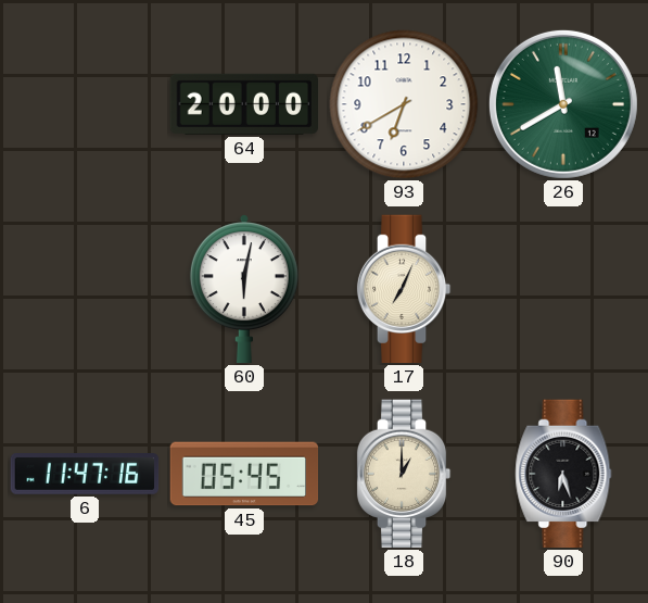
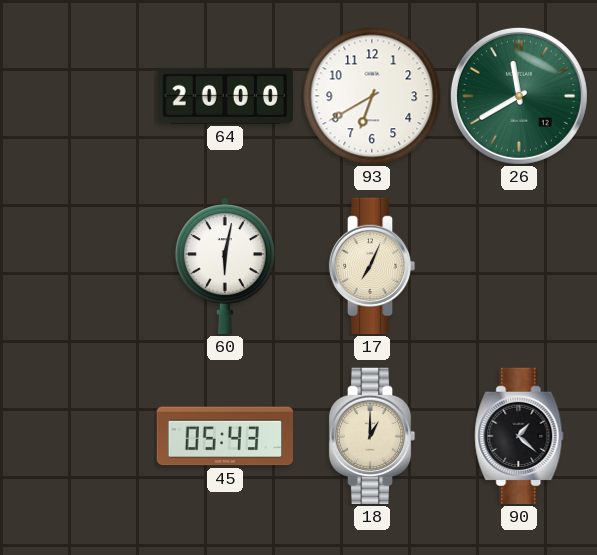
6: 11:47 -> none (85, 475)
45: 05:45 -> 05:43 (225, 436)
90: 6:27 -> 1:22 (519, 436)
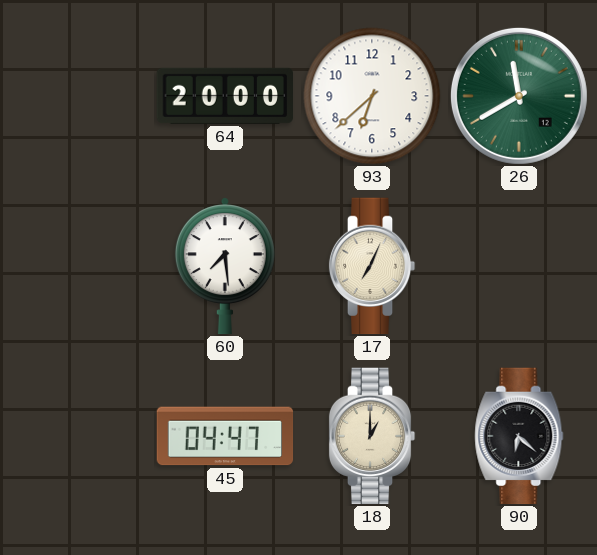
93: 6:40 -> 6:38 (372, 96)
60: 6:02 -> 7:29 (225, 266)
45: 05:43 -> 04:47 (225, 436)
90: 1:22 -> 6:22 (519, 436)
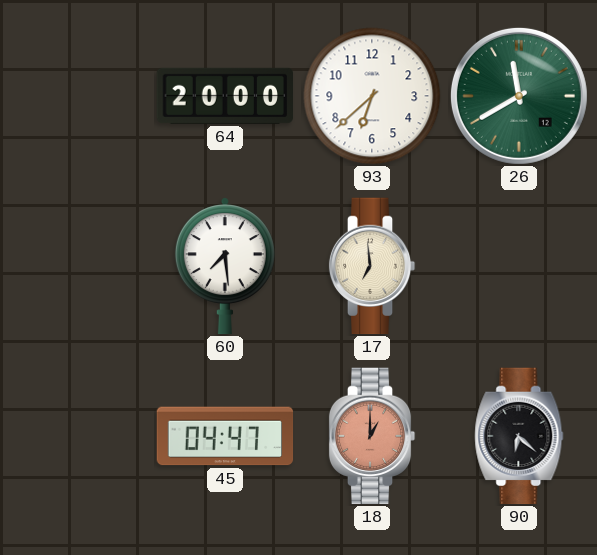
17: 7:04 -> 6:59 (372, 266)
18 dial: cream -> salmon (372, 436)
